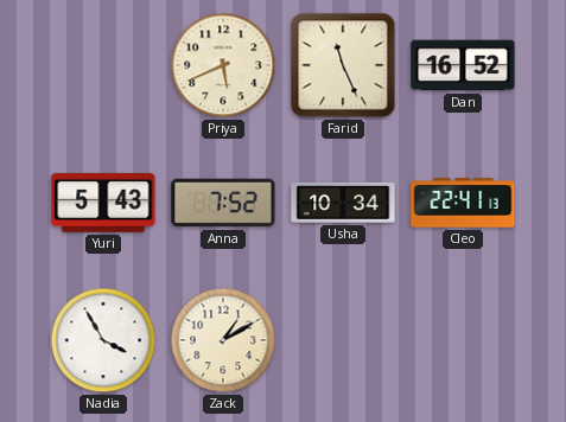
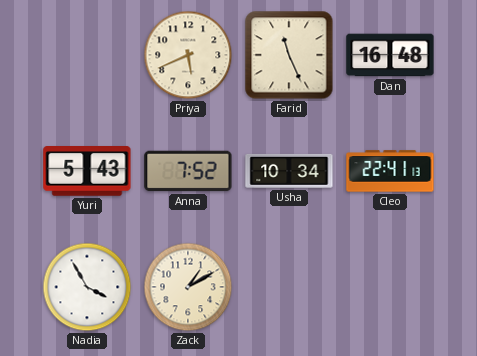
Dan: 16:52 -> 16:48 (390, 55)
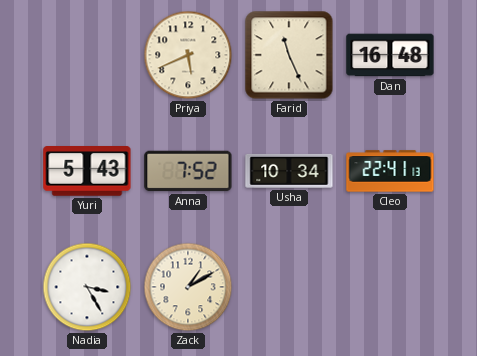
Nadia: 3:55 -> 3:25 (87, 287)
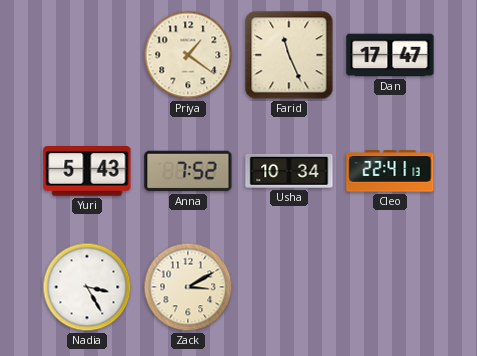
Priya: 5:41 -> 1:21 (188, 55)
Dan: 16:48 -> 17:47 (390, 55)
Zack: 1:10 -> 3:10 (188, 287)
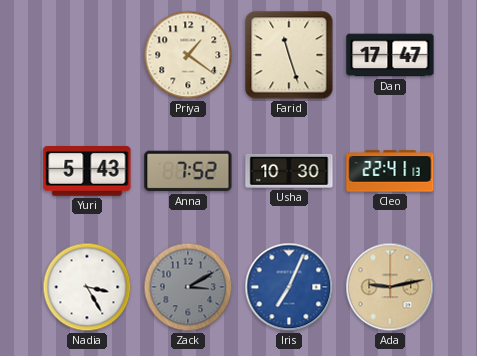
Farid: 11:26 -> 11:27 (289, 55)
Usha: 10:34 -> 10:30 (289, 171)
Zack dial: cream -> grey (188, 287)
Iris: none -> 7:04 (289, 287)
Ada: none -> 9:13 (390, 287)
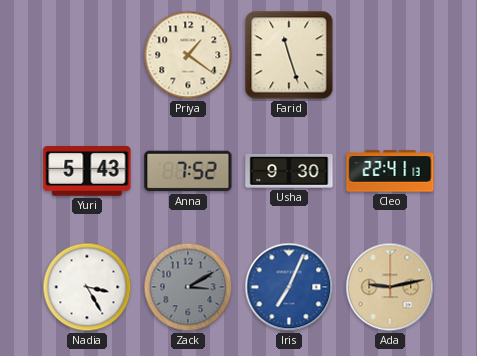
Dan: 17:47 -> none (390, 55)
Usha: 10:30 -> 9:30 (289, 171)
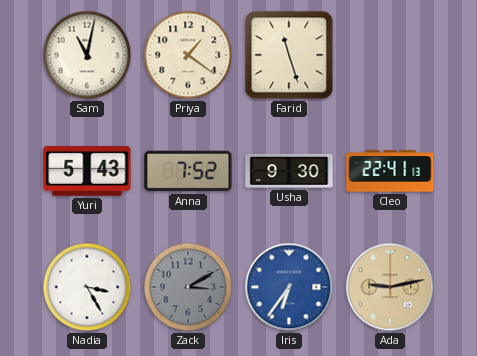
Sam: none -> 11:02 (87, 55)
Iris: 7:04 -> 6:36 (289, 287)
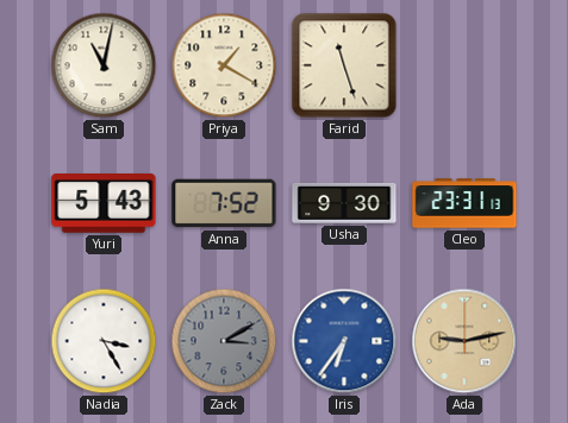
Priya: 1:21 -> 1:20 (224, 65)
Cleo: 22:41 -> 23:31 (464, 203)
